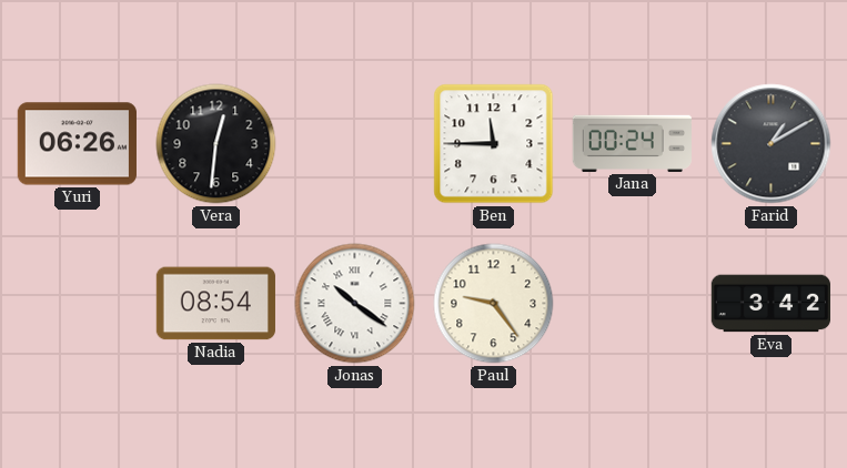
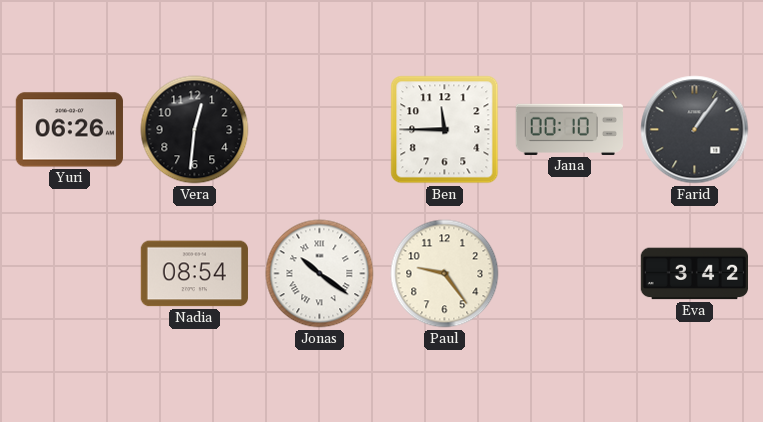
Jana: 00:24 -> 00:10 (569, 129)
Farid: 1:10 -> 1:06 (695, 130)
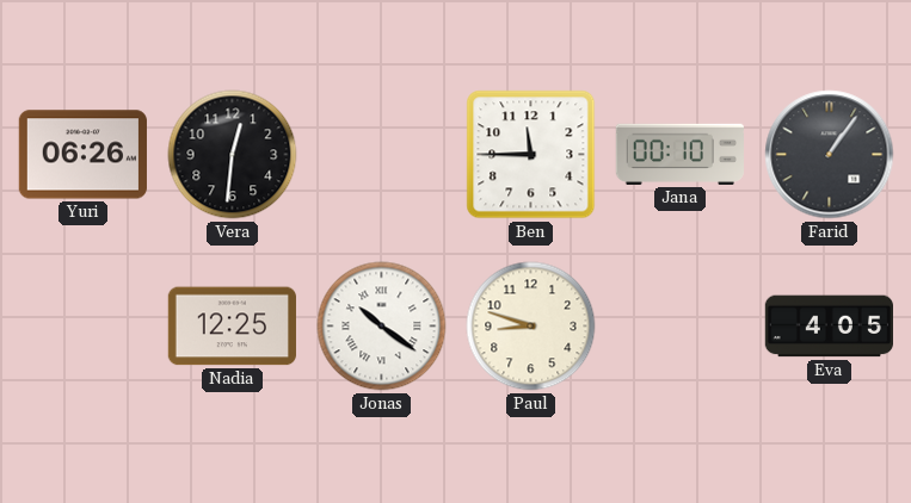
Nadia: 08:54 -> 12:25 (232, 327)
Paul: 9:24 -> 8:48 (531, 327)
Eva: 3:42 -> 4:05 (829, 327)
